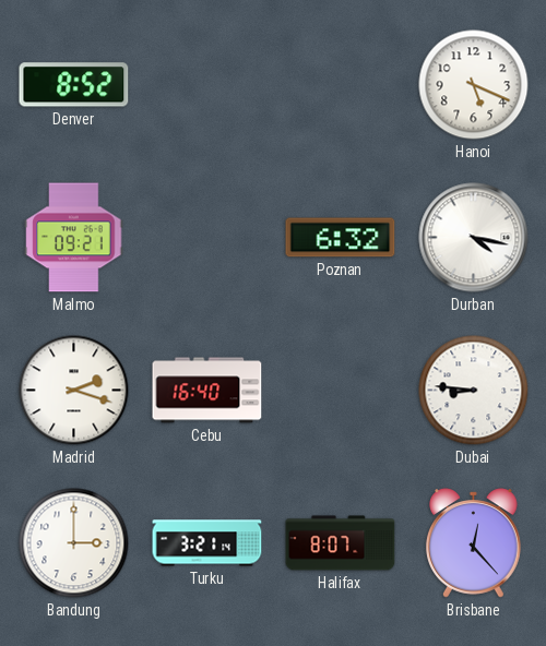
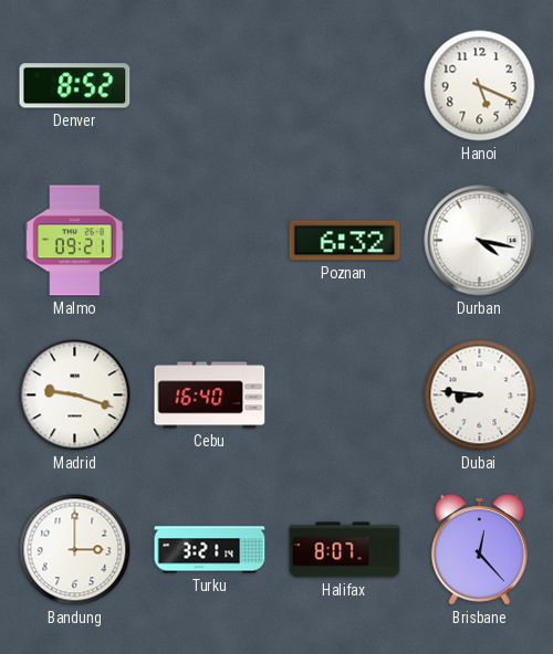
Madrid: 2:18 -> 9:18 (75, 395)
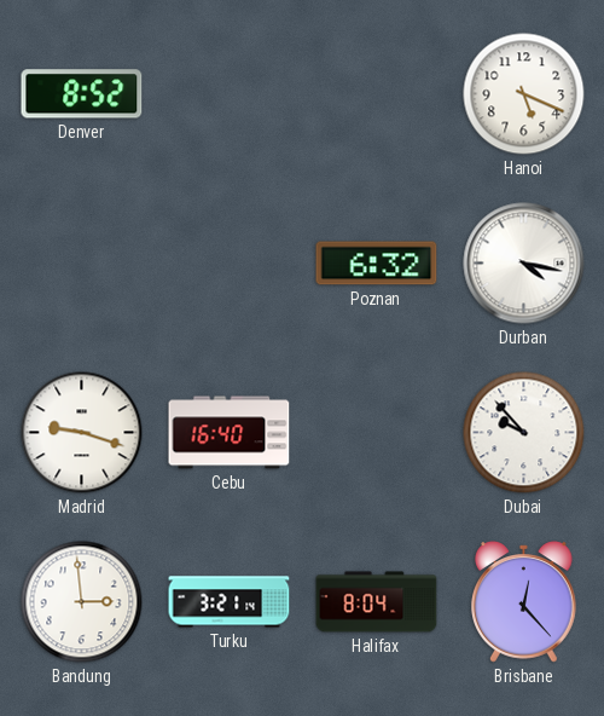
Malmo: 09:21 -> none (75, 241)
Dubai: 8:46 -> 9:53 (524, 433)
Bandung: 3:00 -> 2:59 (82, 602)
Halifax: 8:07 -> 8:04 (377, 602)
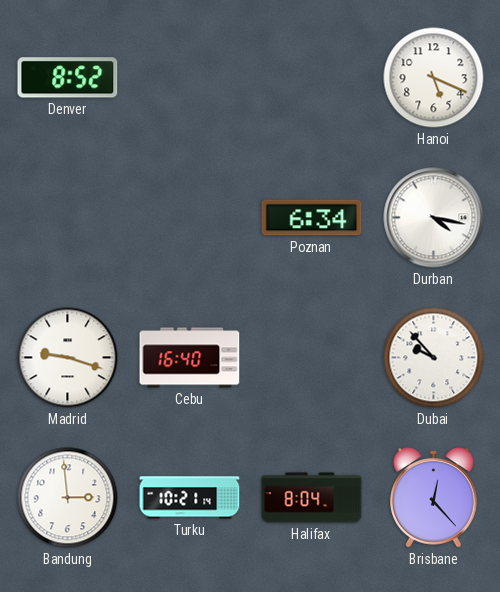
Poznan: 6:32 -> 6:34 (312, 218)
Turku: 3:21 -> 10:21 (190, 498)
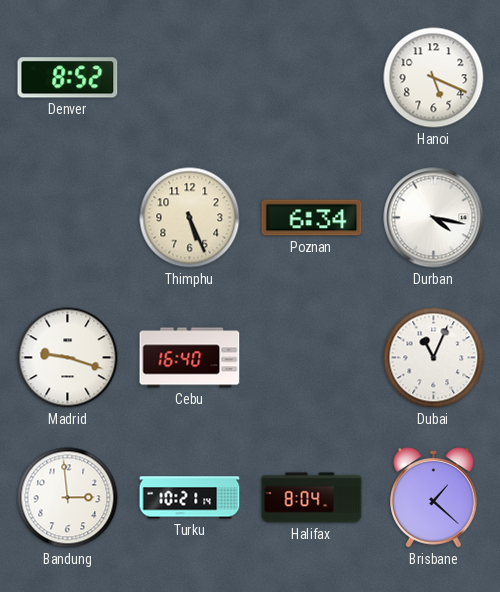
Thimphu: none -> 5:26 (190, 218)
Dubai: 9:53 -> 11:04 (434, 358)
Brisbane: 12:23 -> 1:22 (434, 498)
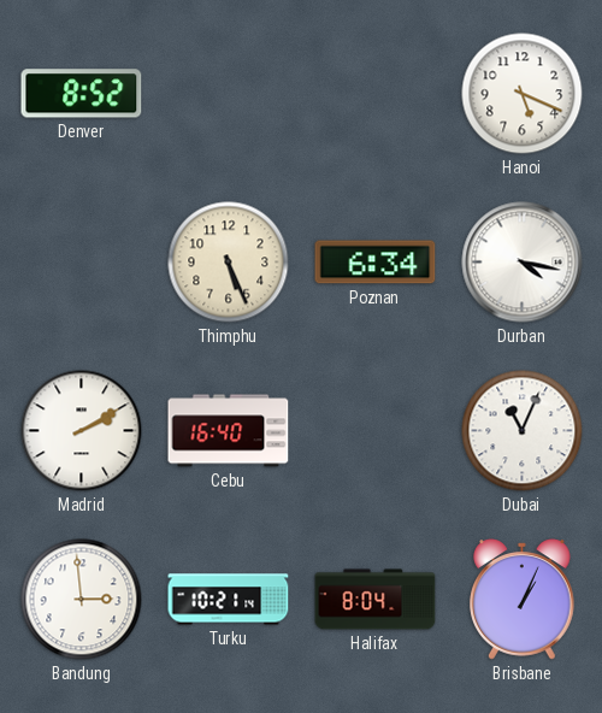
Madrid: 9:18 -> 2:10 (82, 431)
Brisbane: 1:22 -> 1:04 (523, 600)
